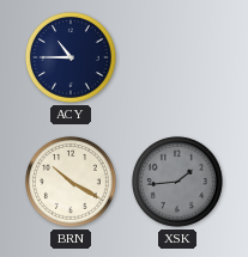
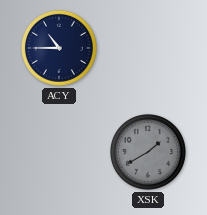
BRN: 10:20 -> none (71, 182)
XSK: 1:44 -> 1:40 (148, 152)
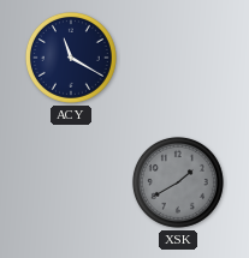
ACY: 10:45 -> 11:20 (71, 58)
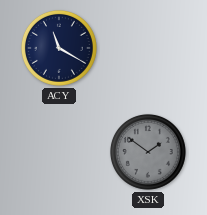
XSK: 1:40 -> 1:51 (148, 152)
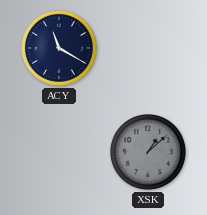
XSK: 1:51 -> 1:08 (148, 152)
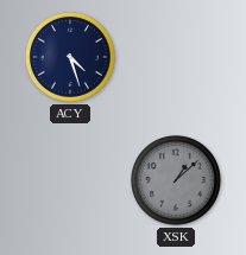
ACY: 11:20 -> 4:27 (70, 57)
